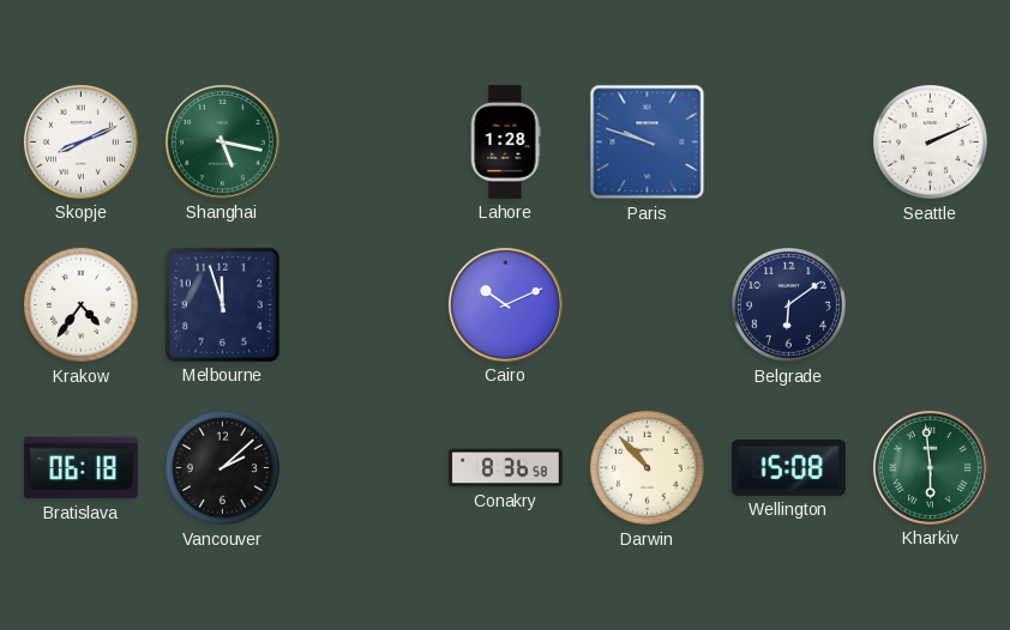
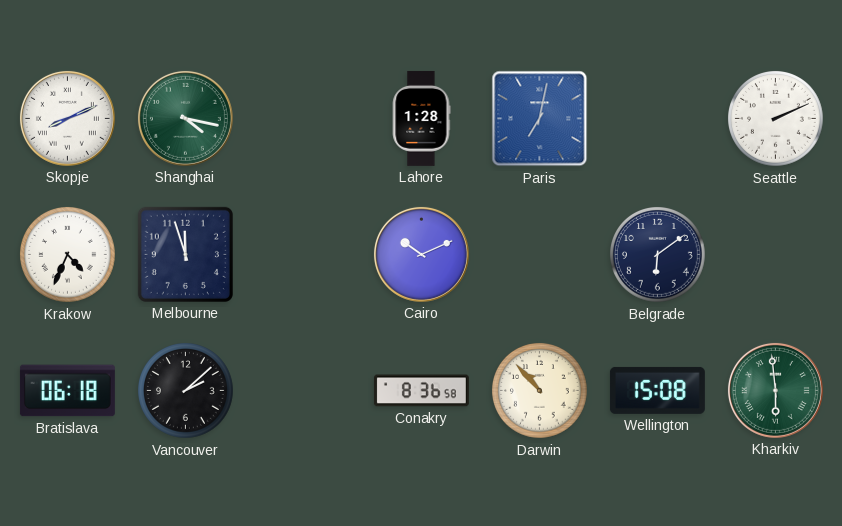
Shanghai: 5:17 -> 4:17 (185, 118)
Paris: 9:48 -> 7:02 (540, 119)
Krakow: 4:36 -> 4:34 (68, 255)
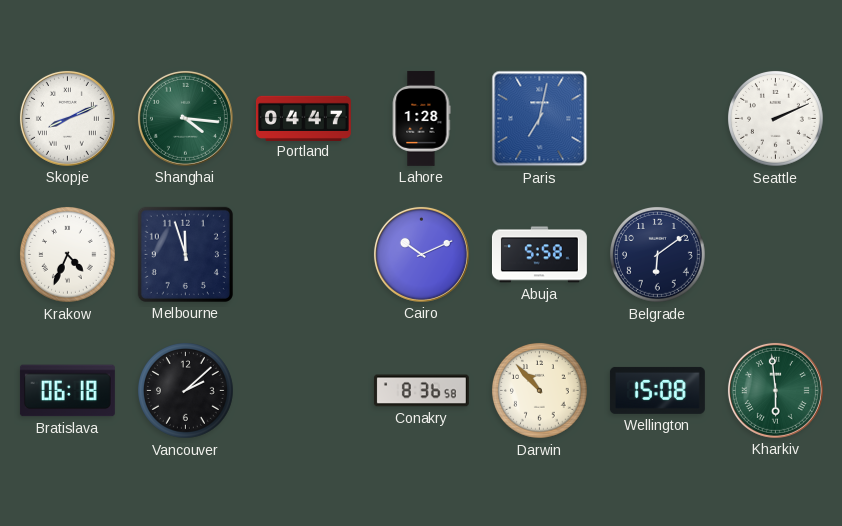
Shanghai: 4:17 -> 4:16 (185, 118)
Portland: none -> 04:47 (303, 118)
Abuja: none -> 5:58 (539, 255)
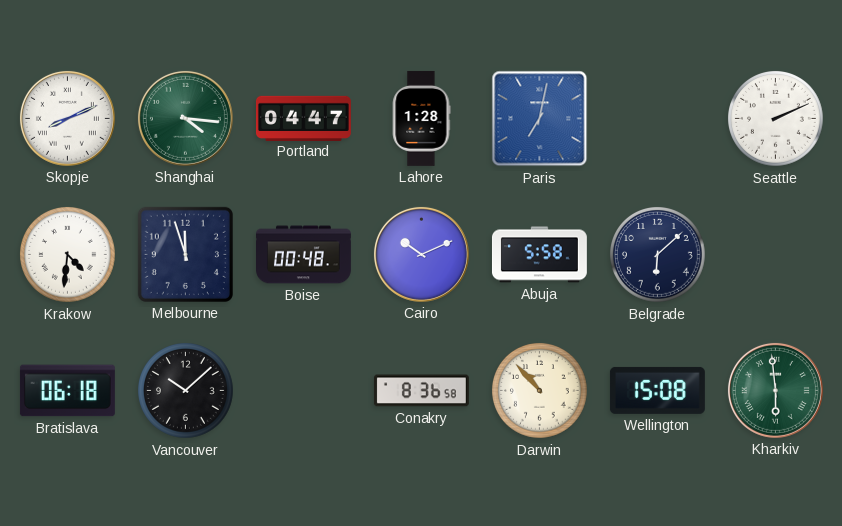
Krakow: 4:34 -> 4:31 (68, 255)
Boise: none -> 00:48 (304, 255)
Belgrade: 6:09 -> 6:08 (658, 255)
Vancouver: 2:08 -> 10:08 (186, 391)
